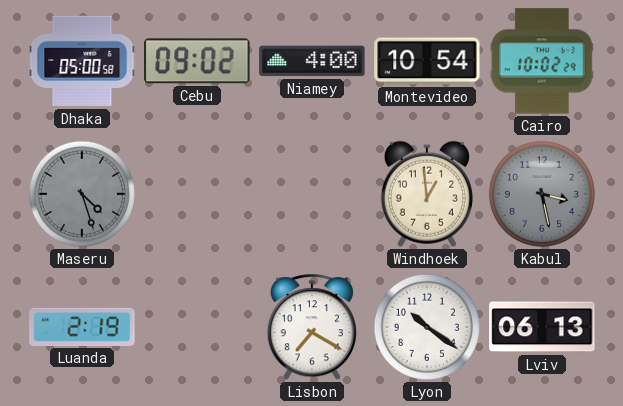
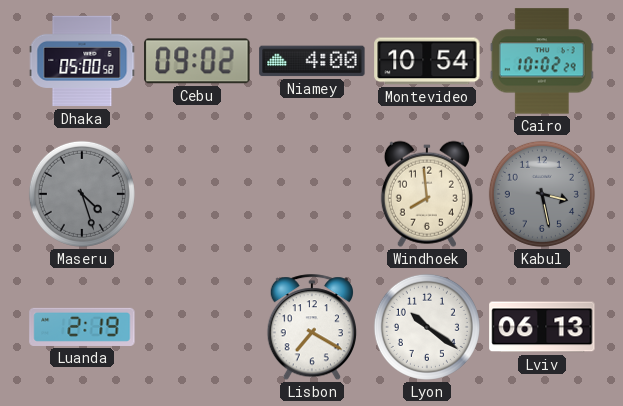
Windhoek: 12:59 -> 7:59 (427, 194)
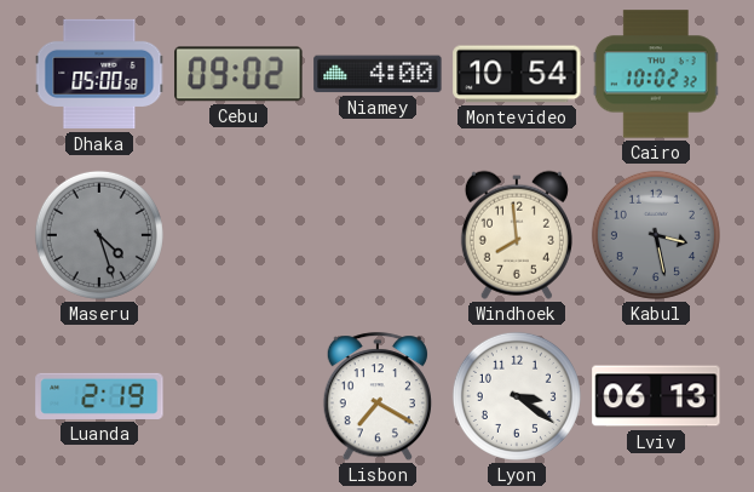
Cairo: 10:02:29 -> 10:02:32 (656, 74)
Lyon: 10:21 -> 3:21 (517, 396)
